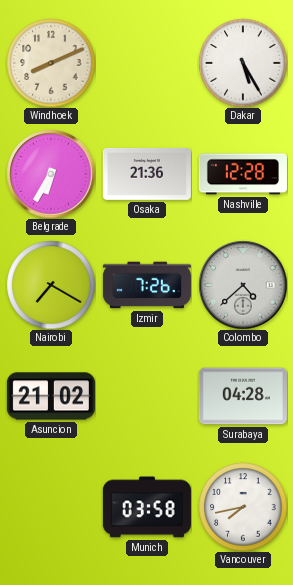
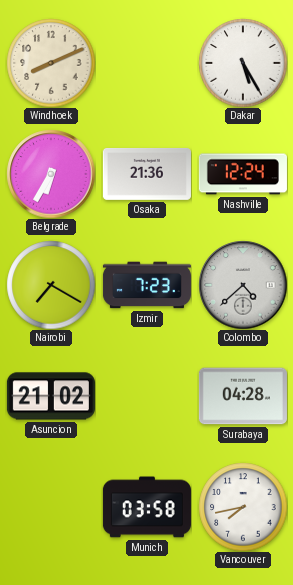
Nashville: 12:28 -> 12:24 (243, 174)
Izmir: 7:26 -> 7:23 (147, 285)
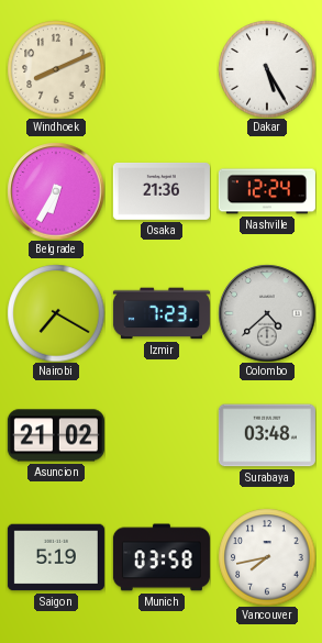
Surabaya: 04:28 -> 03:48 (267, 435)
Saigon: none -> 5:19 (56, 557)
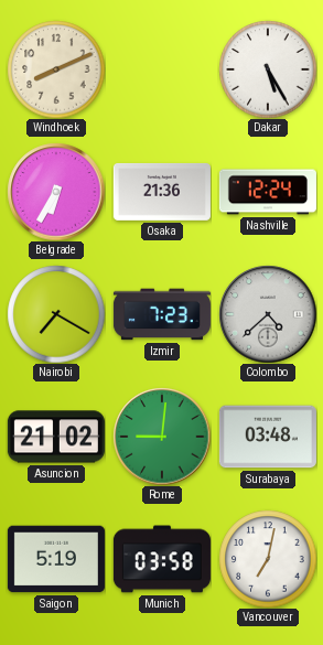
Rome: none -> 9:01 (162, 437)
Vancouver: 7:43 -> 7:02 (268, 559)
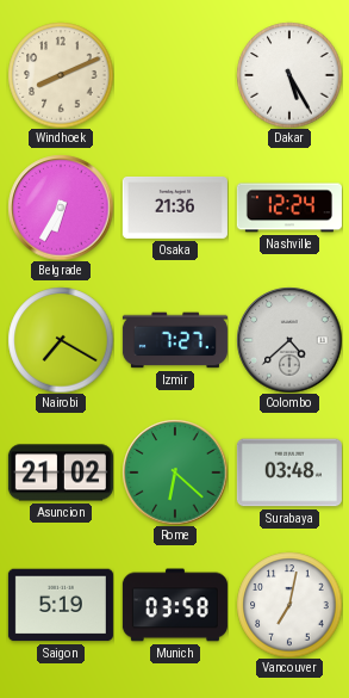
Izmir: 7:23 -> 7:27 (175, 340)
Rome: 9:01 -> 6:22 (175, 472)
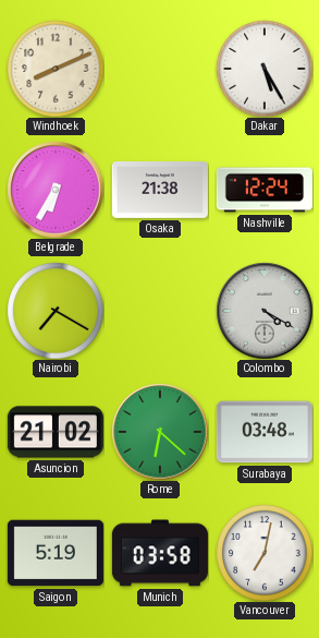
Osaka: 21:36 -> 21:38 (160, 190)
Izmir: 7:27 -> none (175, 340)
Colombo: 4:38 -> 4:20 (265, 311)
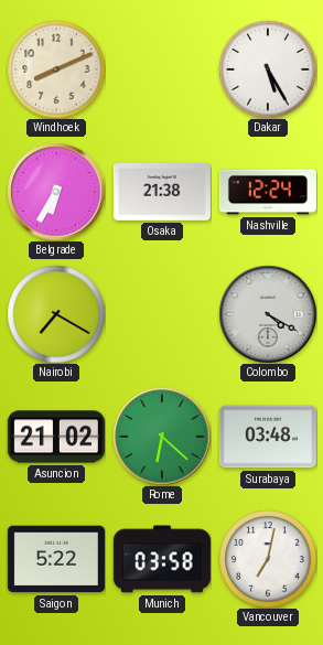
Saigon: 5:19 -> 5:22 (56, 559)
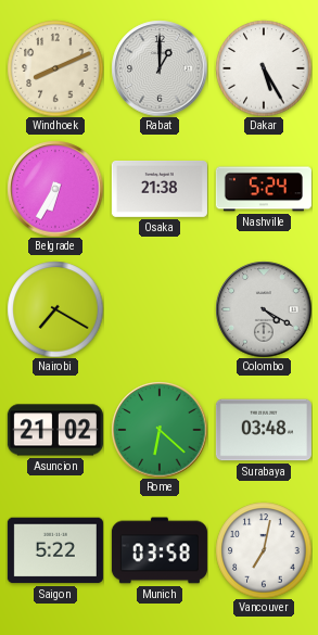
Rabat: none -> 1:00 (160, 68)
Nashville: 12:24 -> 5:24 (264, 189)
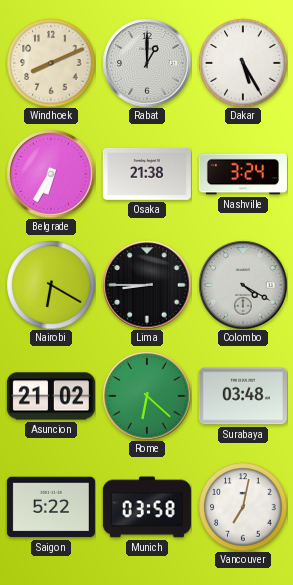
Nashville: 5:24 -> 3:24 (243, 174)
Nairobi: 7:20 -> 6:20 (51, 285)
Lima: none -> 8:45 (147, 285)
